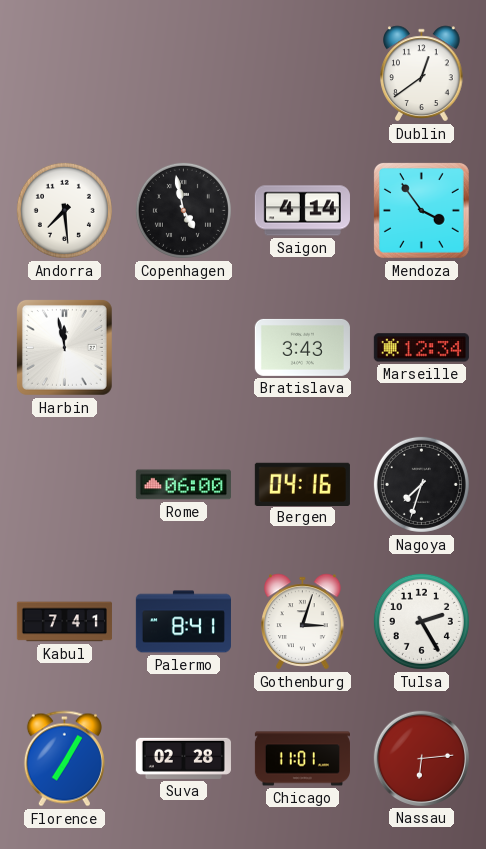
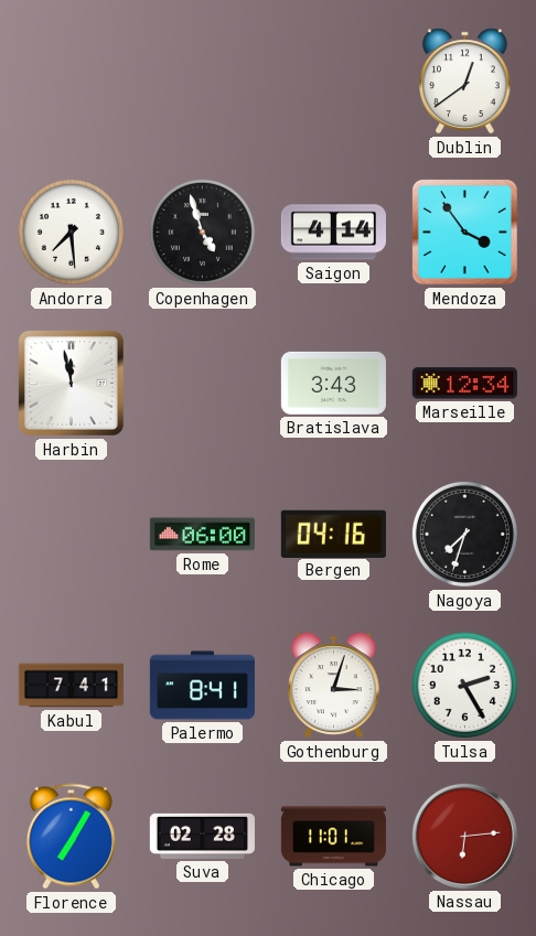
Copenhagen: 4:58 -> 4:57 (202, 232)
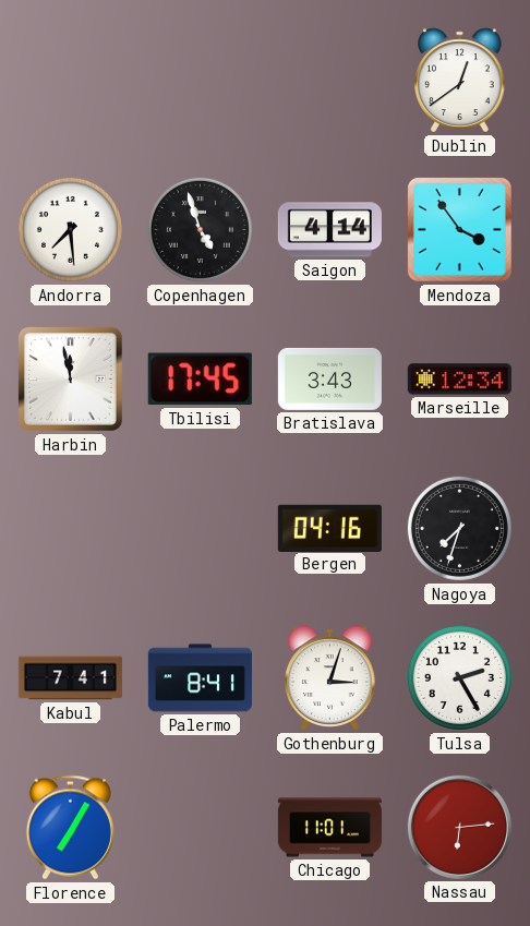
Tbilisi: none -> 17:45 (200, 380)
Rome: 06:00 -> none (202, 535)
Suva: 02:28 -> none (202, 836)
